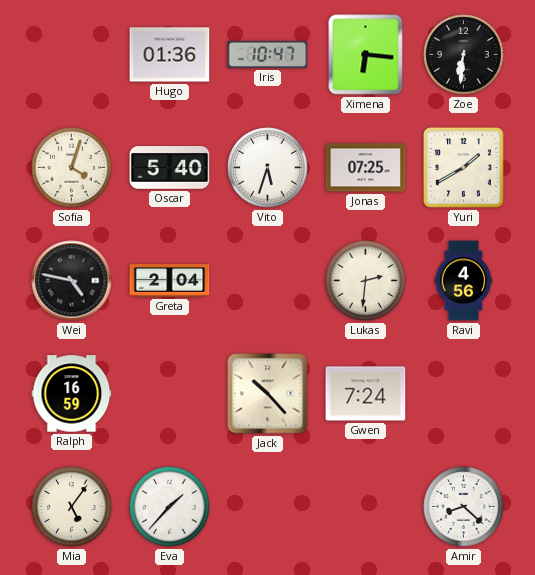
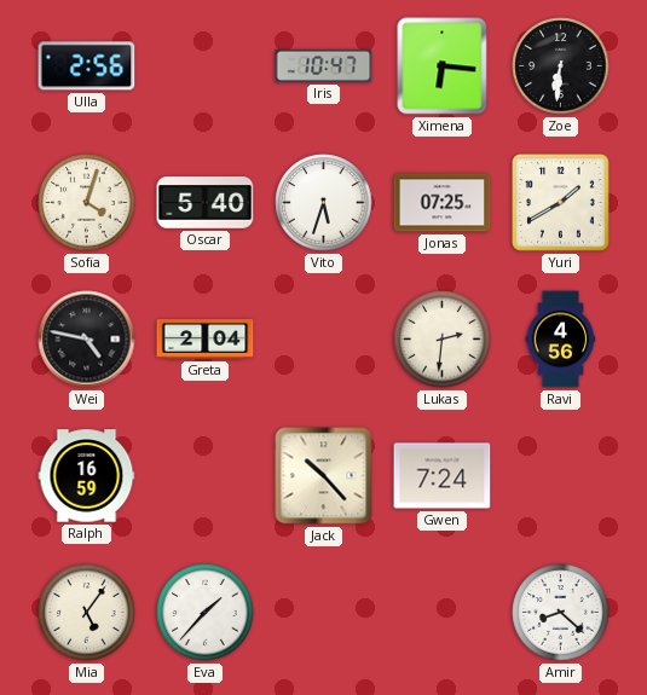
Ulla: none -> 2:56 (87, 66)
Hugo: 01:36 -> none (170, 55)
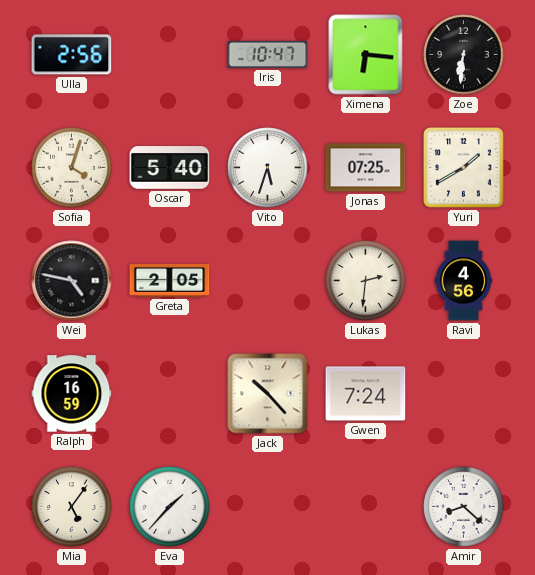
Greta: 2:04 -> 2:05 (170, 281)
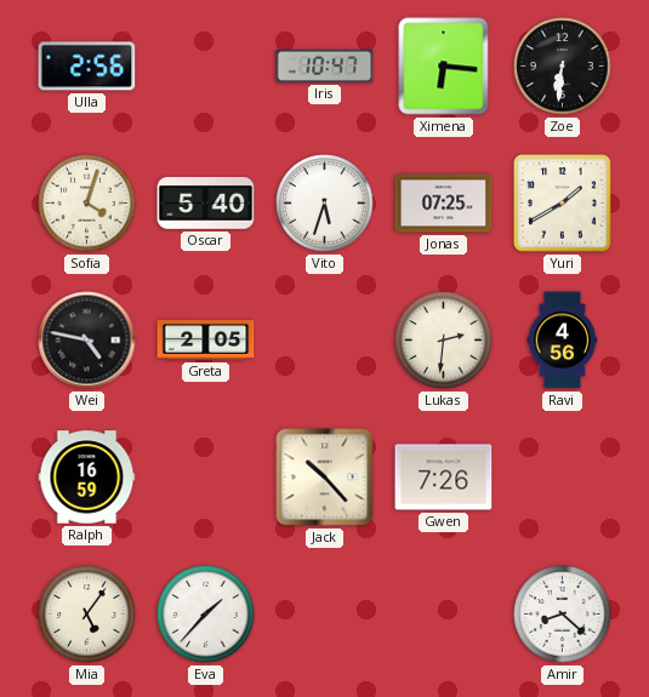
Gwen: 7:24 -> 7:26 (444, 478)
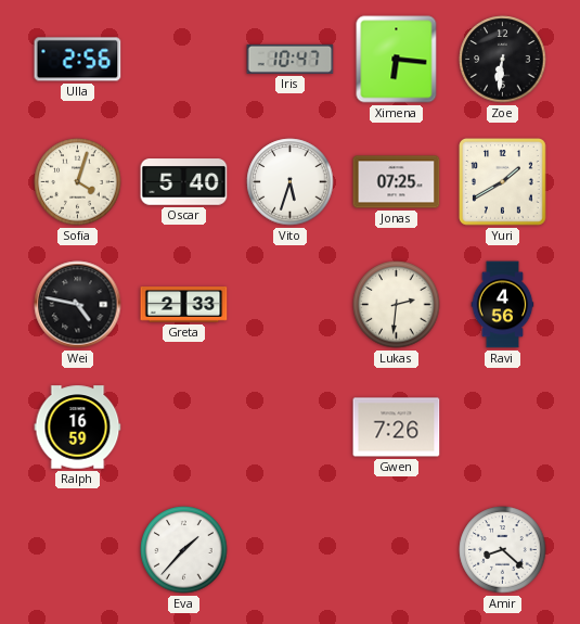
Greta: 2:05 -> 2:33 (184, 305)
Jack: 10:23 -> none (325, 478)
Mia: 5:06 -> none (87, 615)
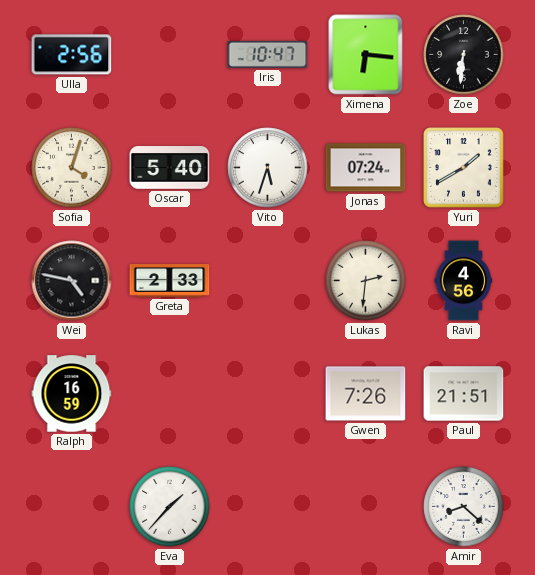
Jonas: 07:25 -> 07:24 (366, 168)
Paul: none -> 21:51 (464, 394)
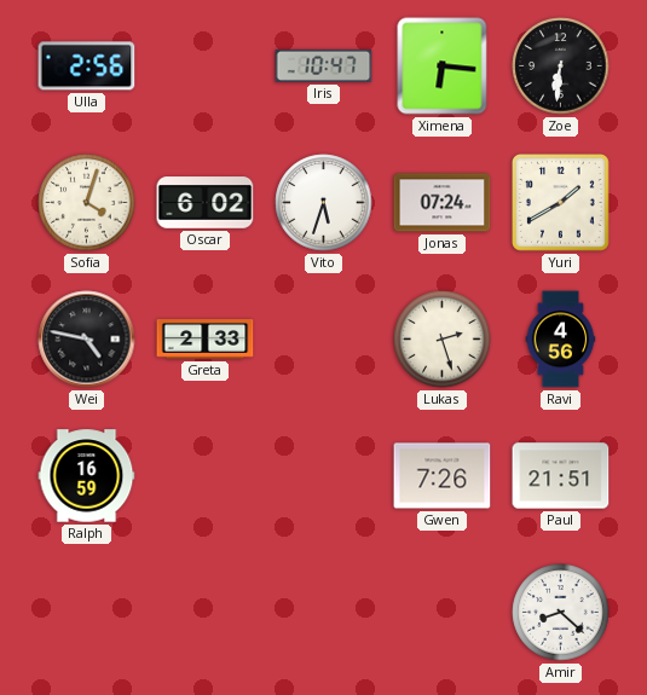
Oscar: 5:40 -> 6:02 (206, 203)
Lukas: 2:31 -> 2:27 (443, 340)
Eva: 1:37 -> none (170, 507)
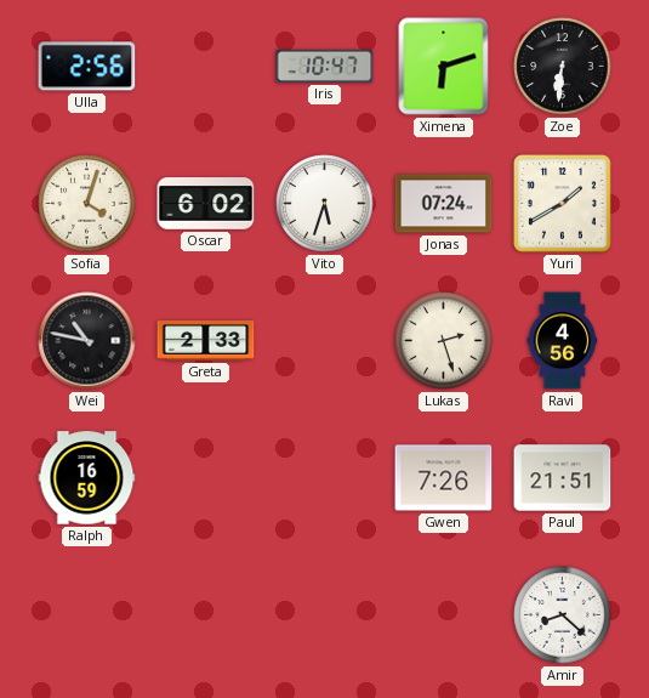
Ximena: 6:16 -> 6:12 (444, 67)
Wei: 4:47 -> 10:47 (87, 341)
